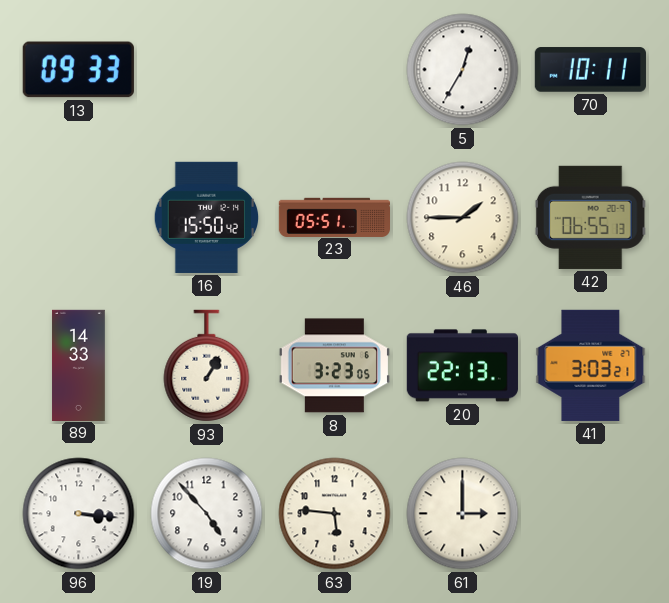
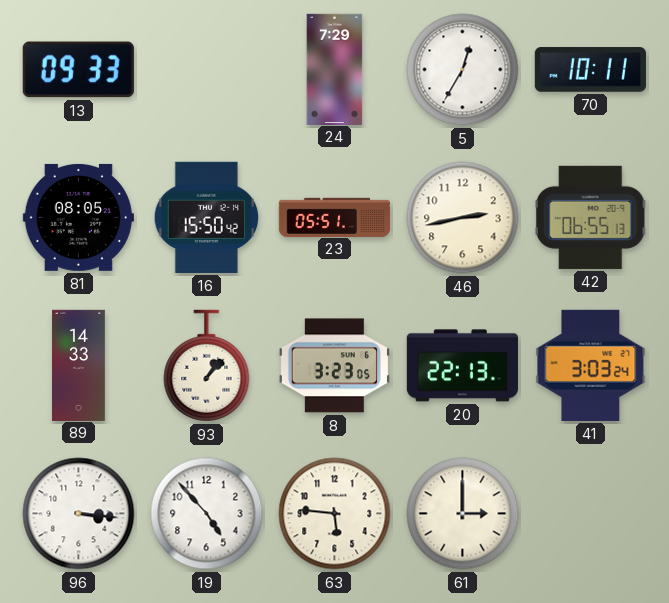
24: none -> 7:29 (335, 69)
81: none -> 08:05 (78, 217)
46: 1:45 -> 2:43 (463, 218)
93: 1:05 -> 1:07 (207, 366)
41: 3:03:21 -> 3:03:24 (591, 365)
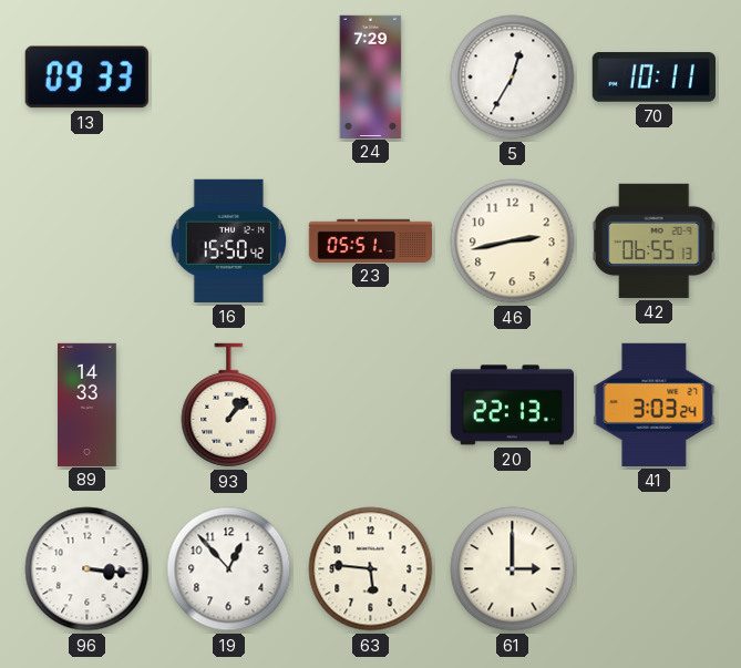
81: 08:05 -> none (78, 217)
8: 3:23 -> none (334, 366)
19: 4:53 -> 12:53 (229, 569)
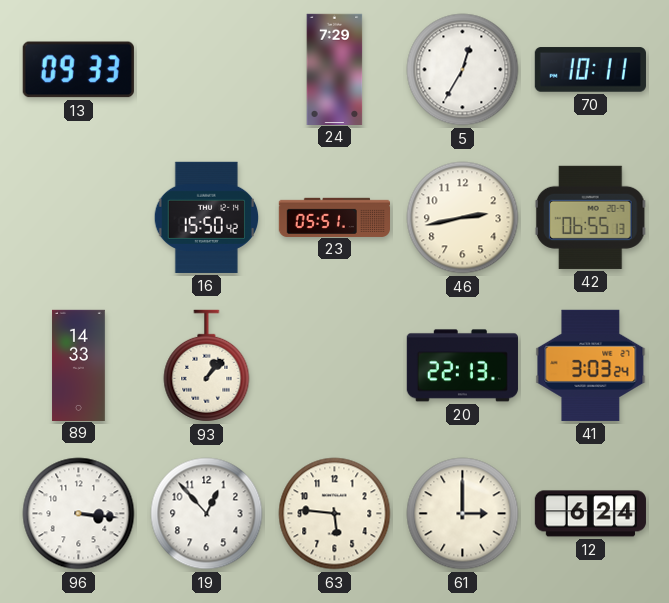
12: none -> 6:24 (590, 514)
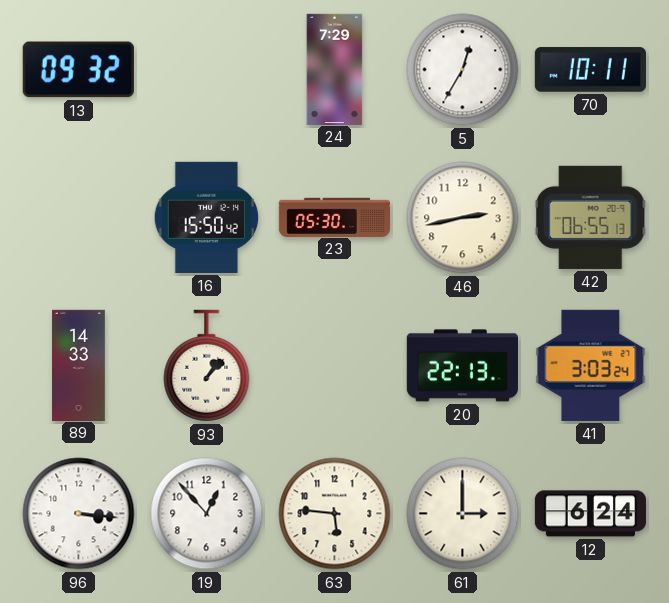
13: 09:33 -> 09:32 (78, 70)
23: 05:51 -> 05:30 (334, 217)
